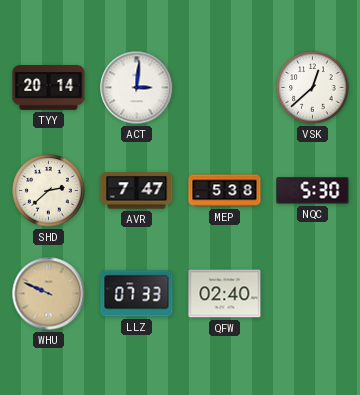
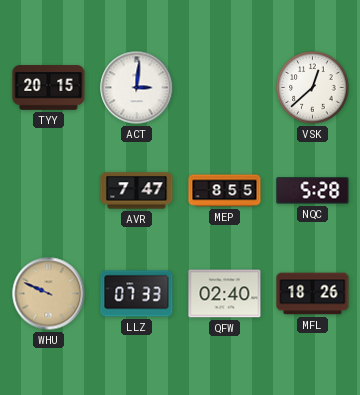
TYY: 20:14 -> 20:15 (49, 88)
SHD: 2:38 -> none (49, 191)
MEP: 5:38 -> 8:55 (225, 191)
NQC: 5:30 -> 5:28 (313, 191)
MFL: none -> 18:26 (313, 294)
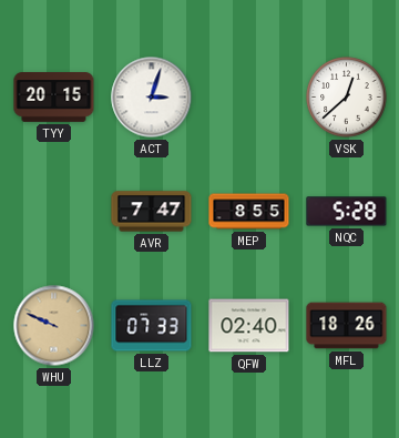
ACT: 3:01 -> 3:03 (152, 98)
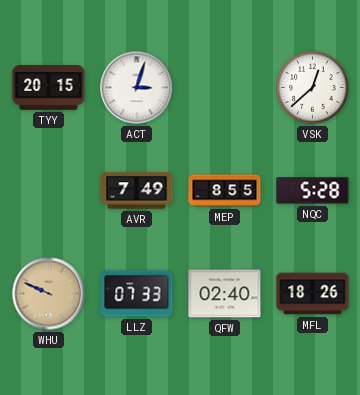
AVR: 7:47 -> 7:49 (137, 191)
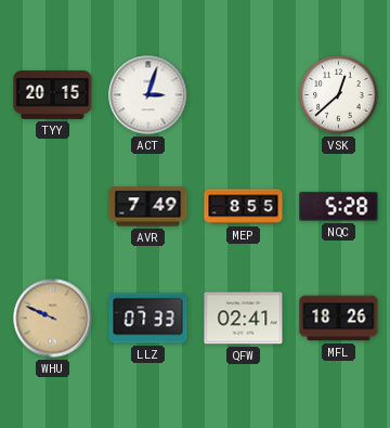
QFW: 02:40 -> 02:41 (244, 319)
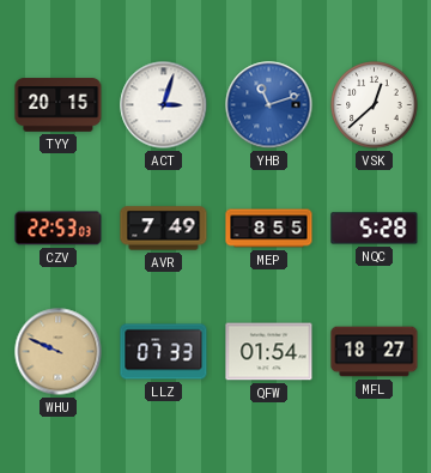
YHB: none -> 11:12 (269, 105)
CZV: none -> 22:53 (59, 229)
QFW: 02:41 -> 01:54 (269, 352)
MFL: 18:26 -> 18:27 (375, 352)
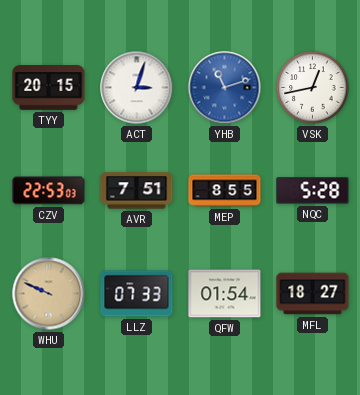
VSK: 12:38 -> 12:43 (313, 88)
AVR: 7:49 -> 7:51 (137, 191)
